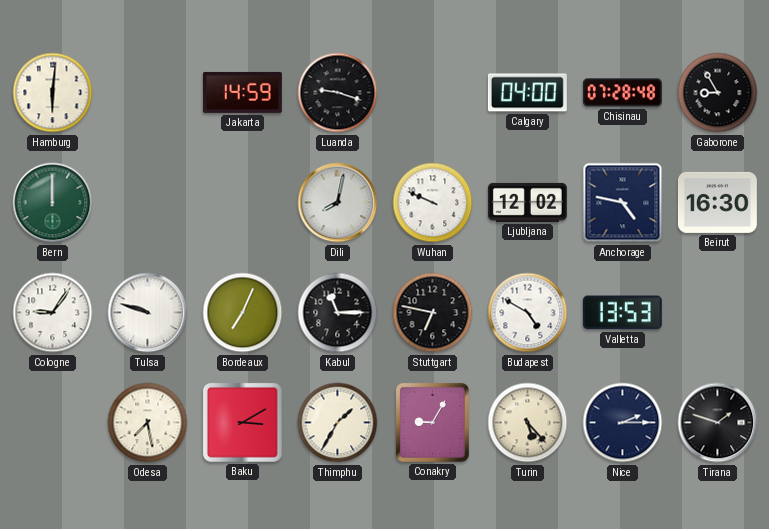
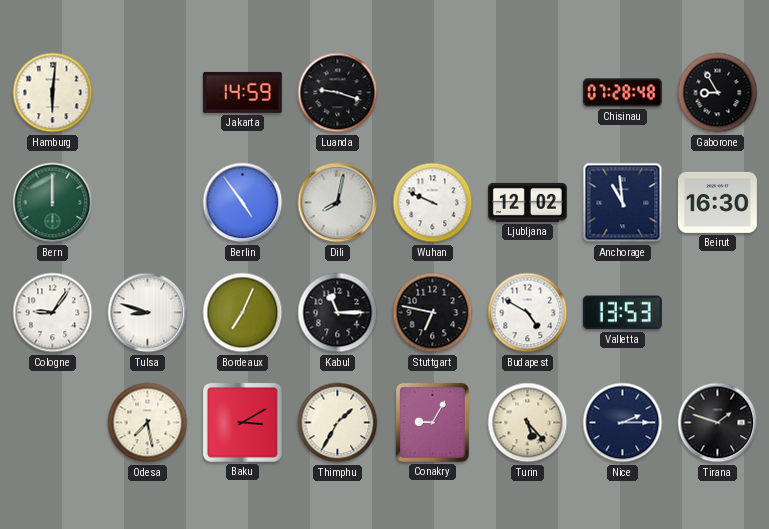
Calgary: 04:00 -> none (527, 93)
Berlin: none -> 4:54 (243, 203)
Anchorage: 4:47 -> 10:59 (623, 203)
Tulsa: 9:48 -> 8:48 (148, 313)
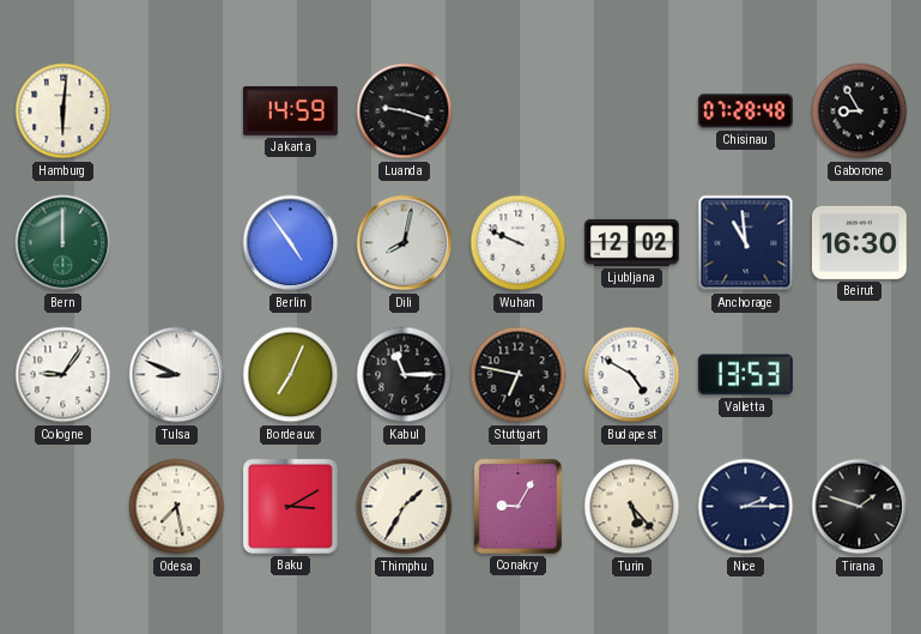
Tulsa: 8:48 -> 8:49 (177, 375)
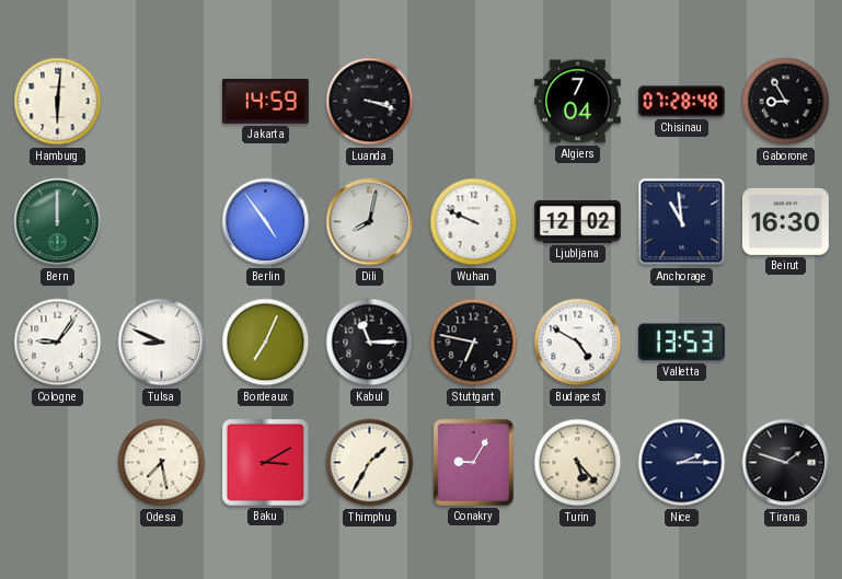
Luanda: 9:18 -> 3:18 (370, 102)
Algiers: none -> 7:04 (577, 102)
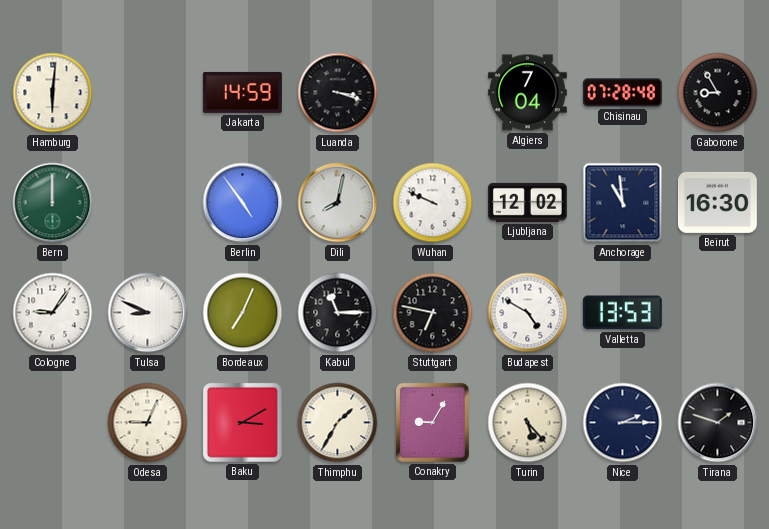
Odesa: 7:28 -> 9:04 (148, 423)
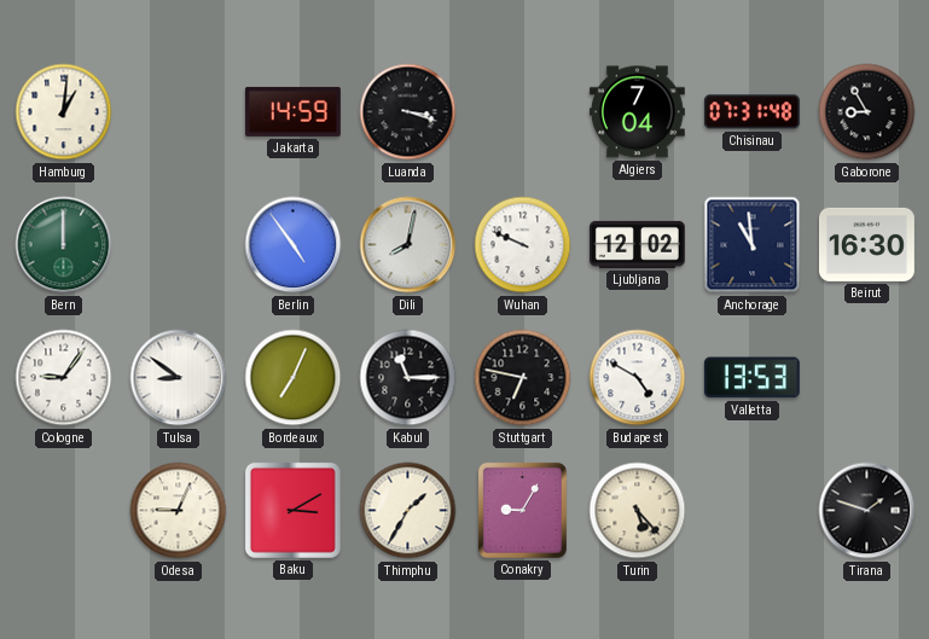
Hamburg: 6:01 -> 1:01 (64, 112)
Chisinau: 07:28 -> 07:31 (751, 112)
Tulsa: 8:49 -> 8:51 (179, 378)
Nice: 2:15 -> none (623, 423)
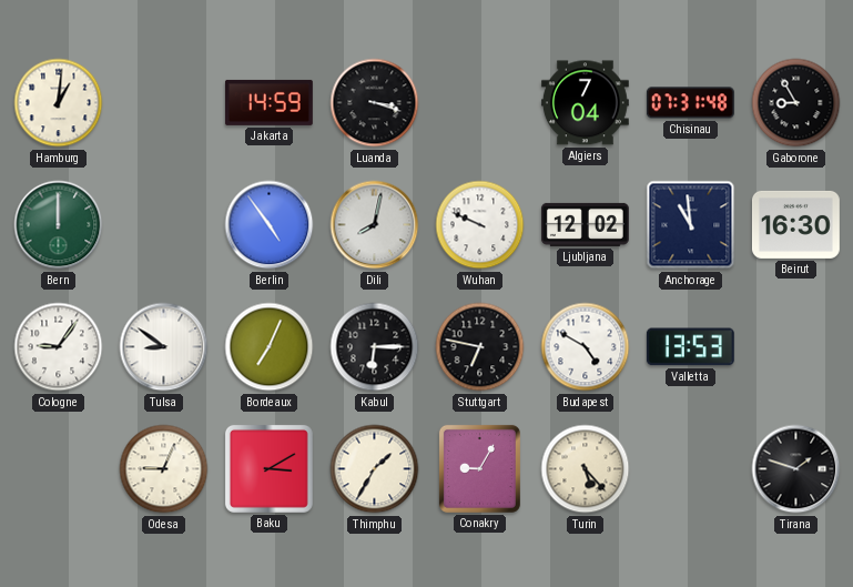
Kabul: 11:15 -> 6:15 (375, 347)
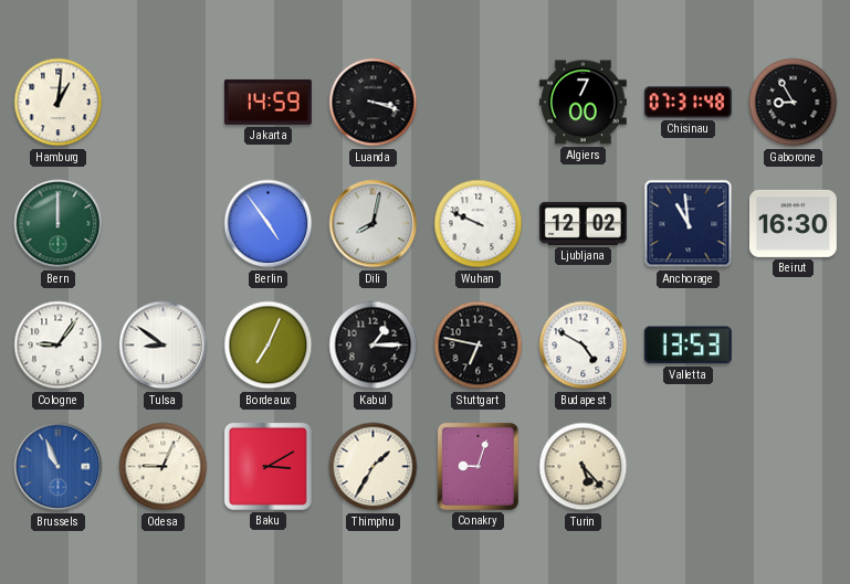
Algiers: 7:04 -> 7:00 (583, 103)
Kabul: 6:15 -> 1:15 (374, 346)
Brussels: none -> 10:56 (59, 467)
Conakry: 9:05 -> 9:03 (478, 466)
Tirana: 1:48 -> none (796, 469)
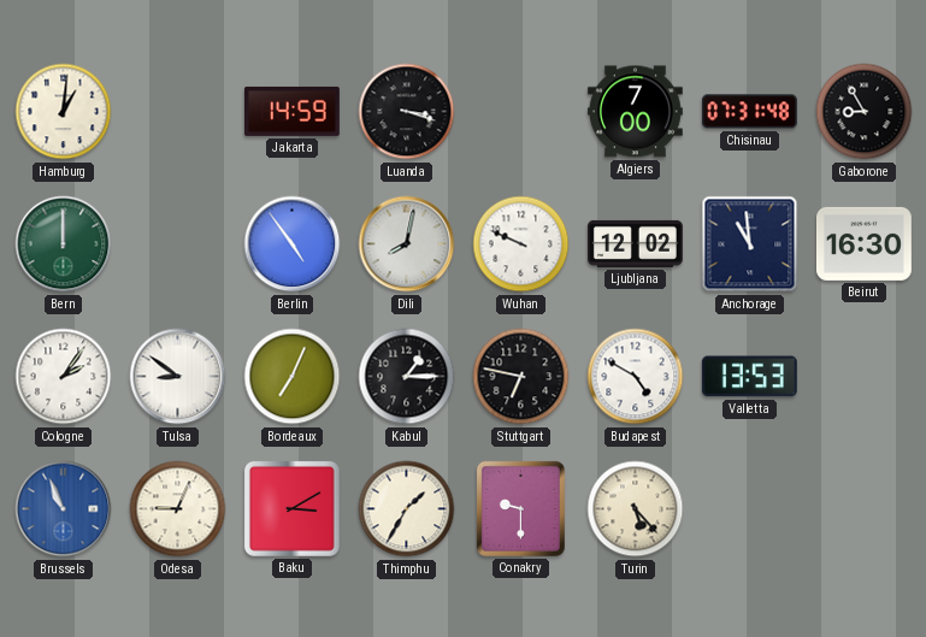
Cologne: 9:06 -> 2:06 (64, 377)
Conakry: 9:03 -> 9:30 (520, 508)
